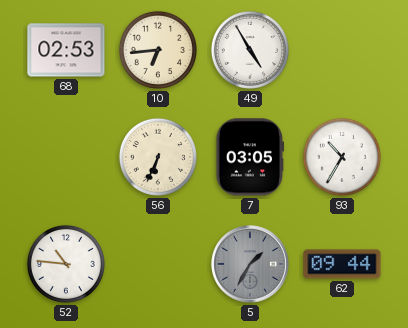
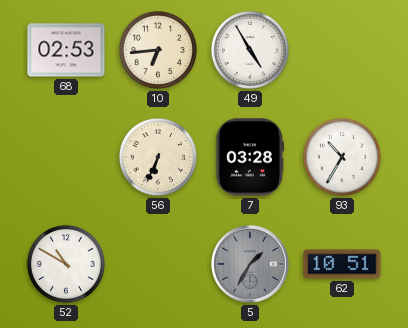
7: 03:05 -> 03:28 (249, 157)
52: 10:46 -> 10:50 (66, 264)
62: 09:44 -> 10:51 (342, 264)
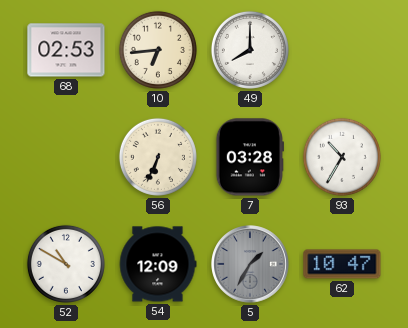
49: 4:55 -> 8:00 (250, 50)
54: none -> 12:09 (158, 264)
62: 10:51 -> 10:47 (342, 264)
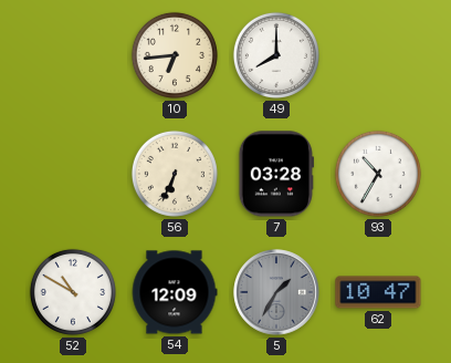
68: 02:53 -> none (66, 50)
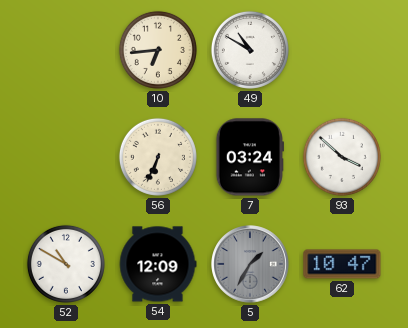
49: 8:00 -> 10:50 (250, 50)
7: 03:28 -> 03:24 (249, 157)
93: 10:35 -> 3:52 (342, 157)
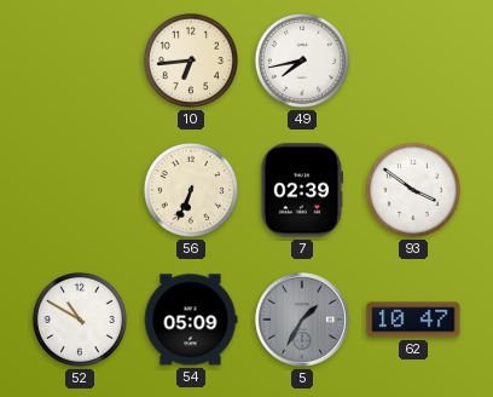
49: 10:50 -> 7:43 (302, 61)
7: 03:24 -> 02:39 (301, 190)
93: 3:52 -> 3:51 (413, 190)
54: 12:09 -> 05:09 (191, 320)
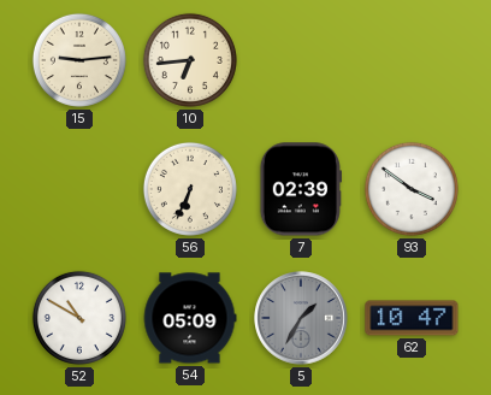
15: none -> 9:14 (79, 60)
49: 7:43 -> none (302, 61)
